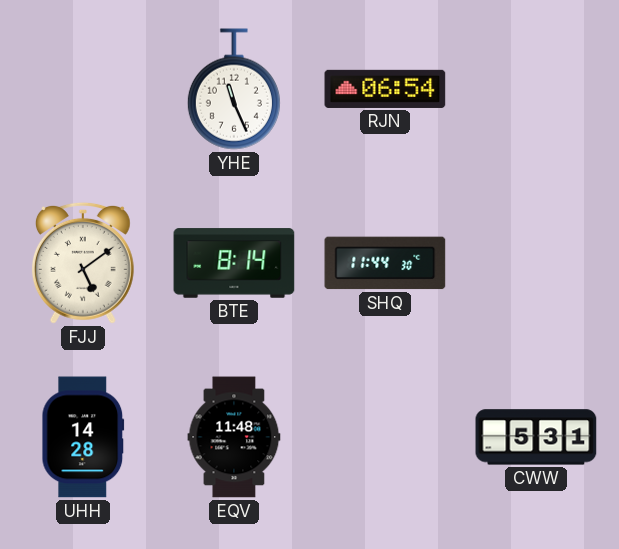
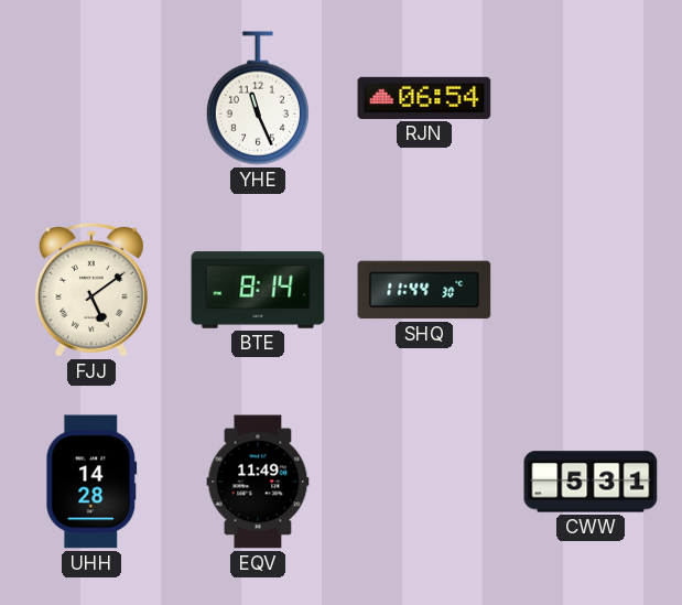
EQV: 11:48 -> 11:49 (258, 482)
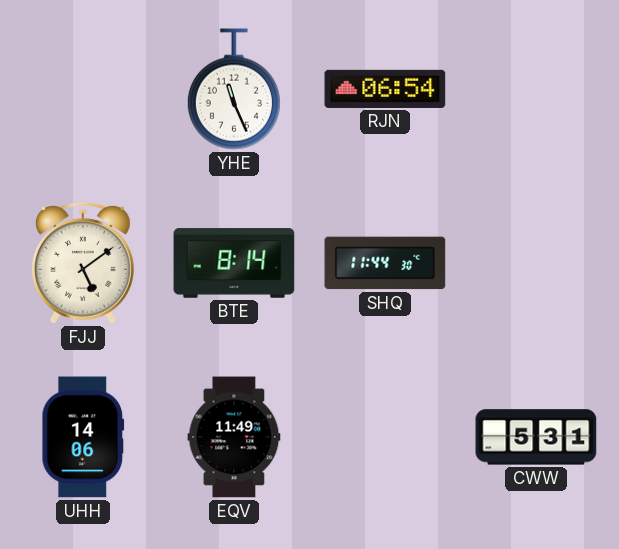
UHH: 14:28 -> 14:06 (83, 437)
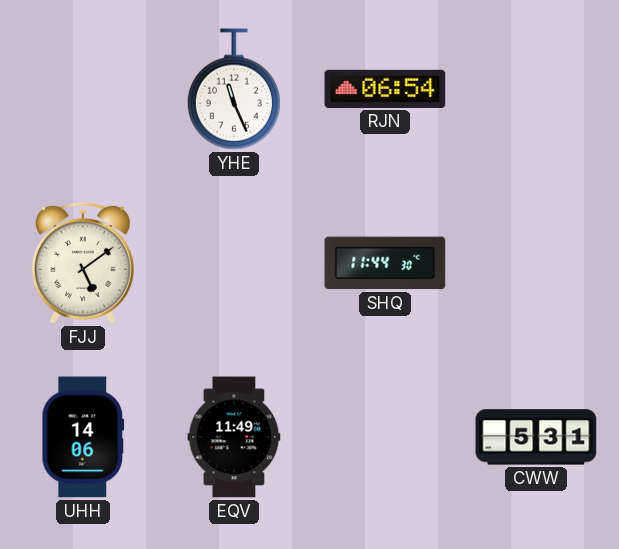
BTE: 8:14 -> none (234, 263)
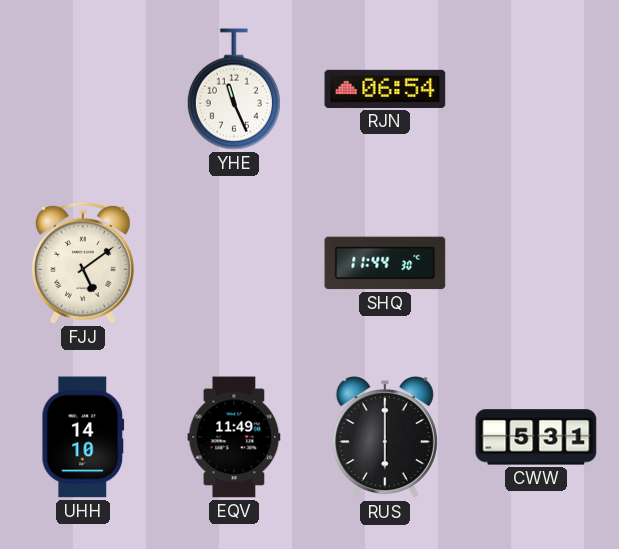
UHH: 14:06 -> 14:10 (83, 437)
RUS: none -> 6:00 (385, 438)
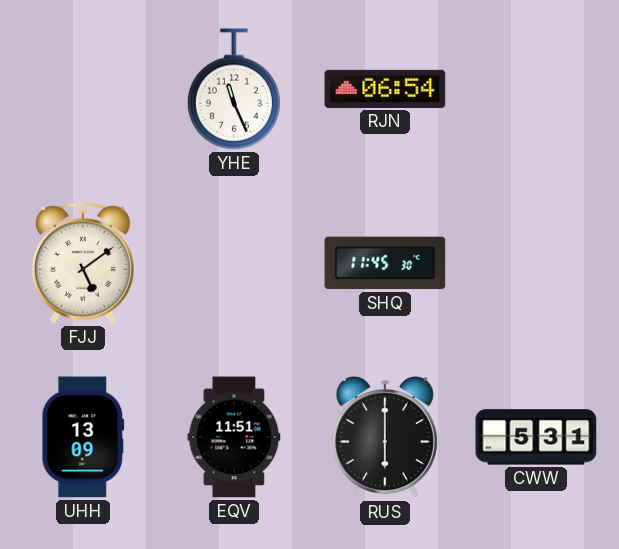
SHQ: 11:44 -> 11:45 (385, 263)
UHH: 14:10 -> 13:09 (83, 437)
EQV: 11:49 -> 11:51 (234, 437)
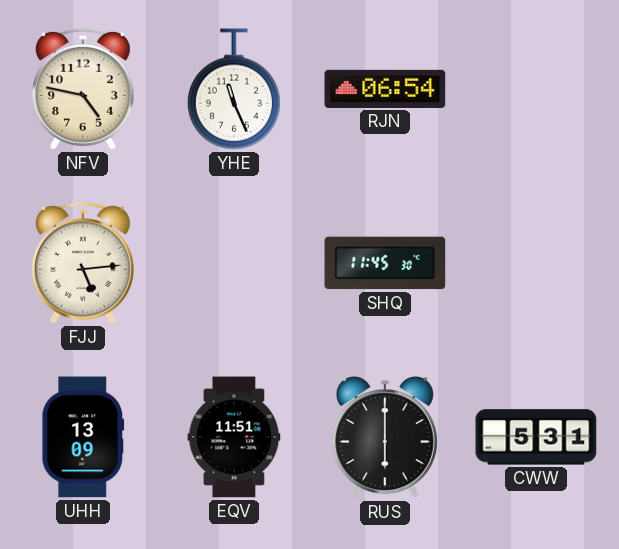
NFV: none -> 4:47 (83, 89)
FJJ: 5:09 -> 5:14 (83, 263)
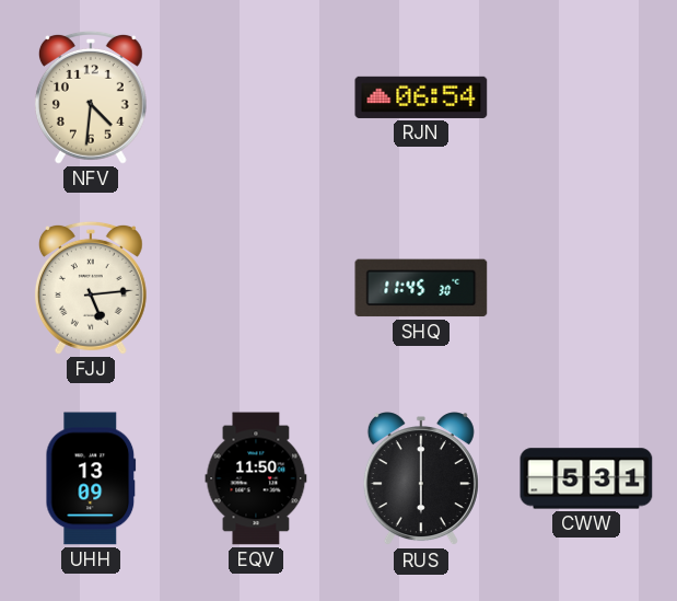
NFV: 4:47 -> 4:31 (91, 97)
YHE: 11:26 -> none (234, 89)
EQV: 11:51 -> 11:50 (256, 478)
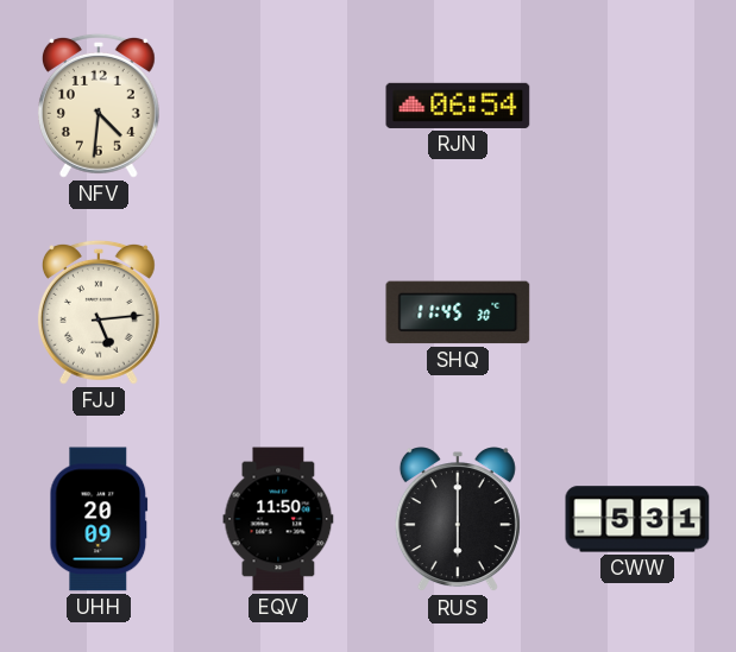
UHH: 13:09 -> 20:09 (99, 519)
